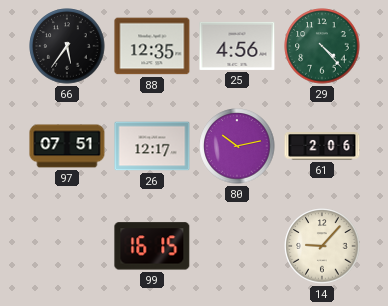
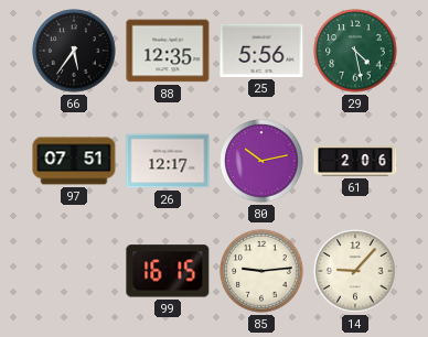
25: 4:56 -> 5:56 (261, 51)
29: 4:23 -> 4:28 (355, 51)
85: none -> 9:14 (261, 271)
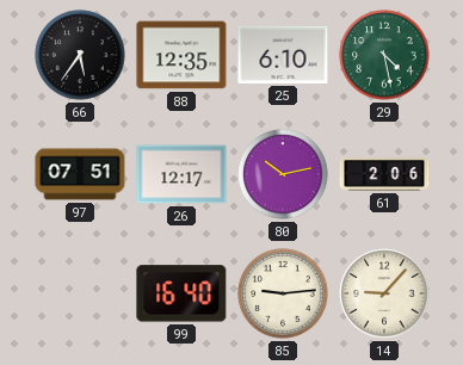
25: 5:56 -> 6:10 (283, 55)
99: 16:15 -> 16:40 (181, 293)
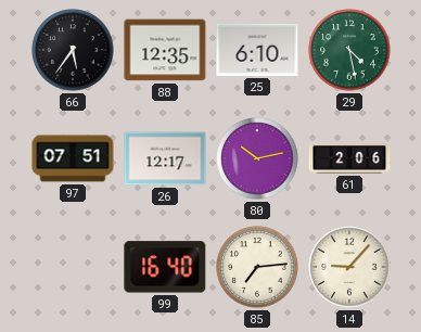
85: 9:14 -> 7:14 (257, 267)
